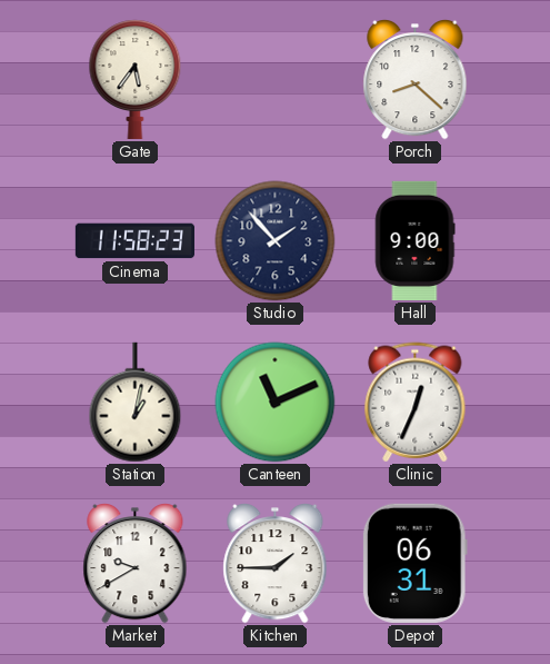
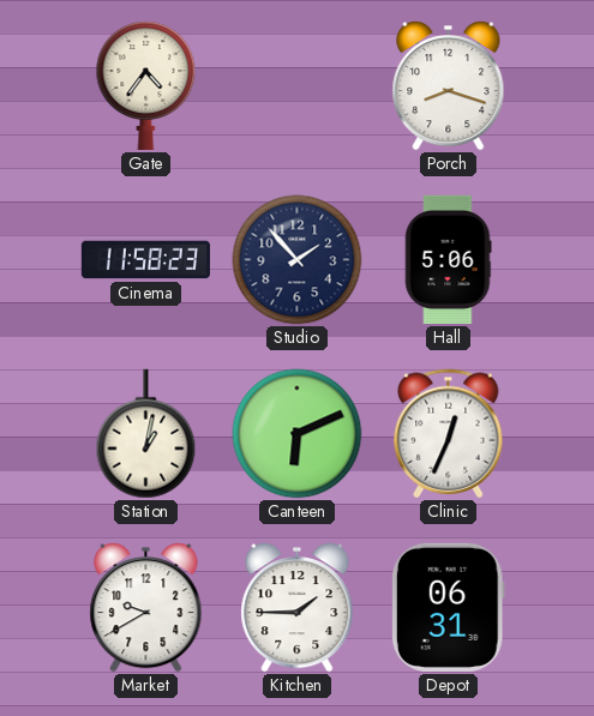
Gate: 5:36 -> 4:36 (146, 85)
Porch: 8:22 -> 8:18 (449, 86)
Hall: 9:00 -> 5:06 (448, 259)
Canteen: 11:11 -> 6:11 (298, 434)
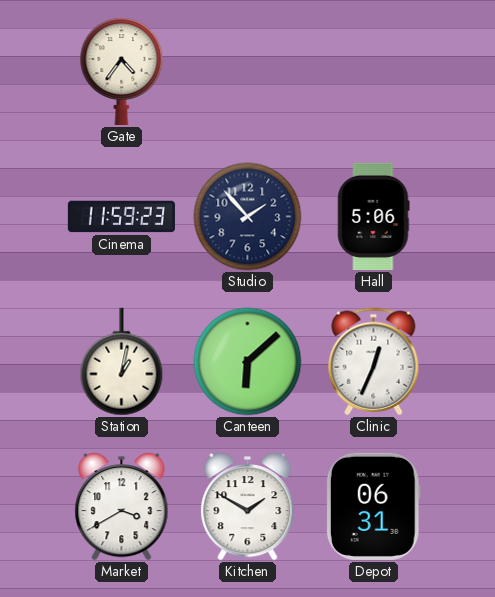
Porch: 8:18 -> none (449, 86)
Cinema: 11:58 -> 11:59 (121, 217)
Canteen: 6:11 -> 6:08 (248, 362)
Market: 9:40 -> 3:40 (122, 507)
Kitchen: 1:45 -> 1:50 (248, 507)
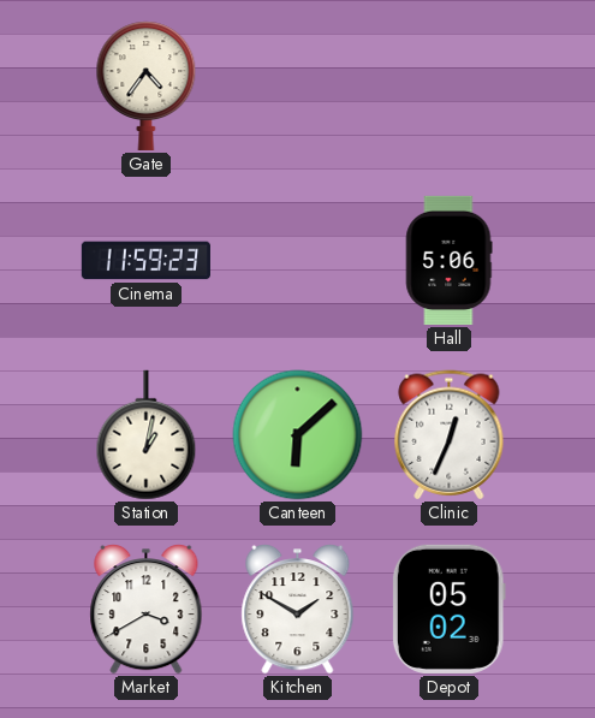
Studio: 1:53 -> none (248, 217)
Depot: 06:31 -> 05:02 (448, 609)
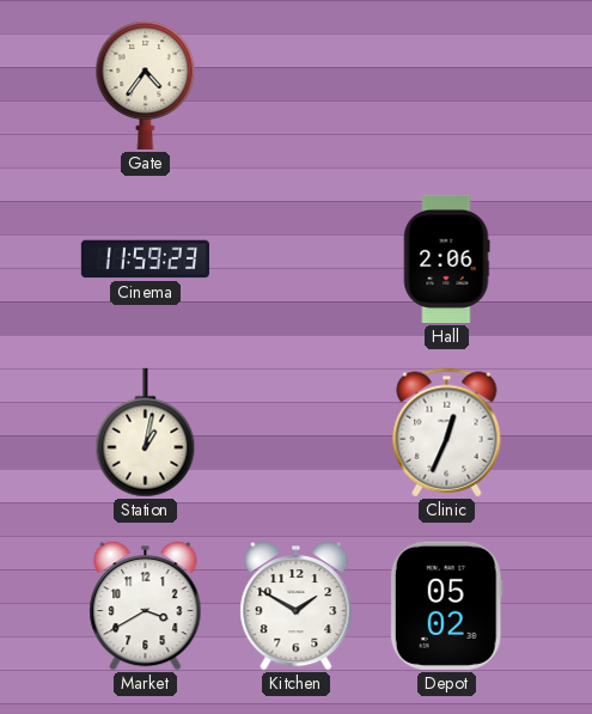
Hall: 5:06 -> 2:06 (446, 258)
Canteen: 6:08 -> none (298, 435)
